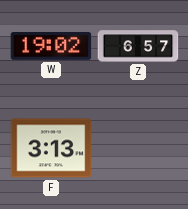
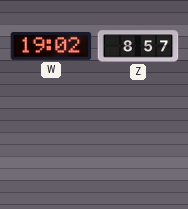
Z: 6:57 -> 8:57 (138, 46)
F: 3:13 -> none (51, 148)
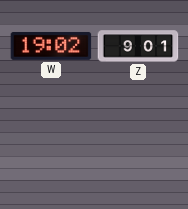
Z: 8:57 -> 9:01 (138, 46)
